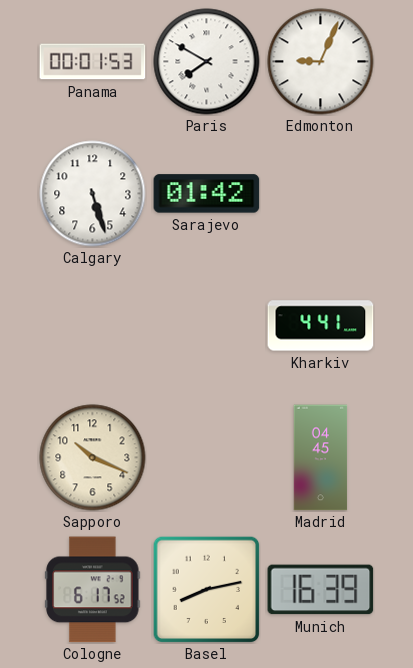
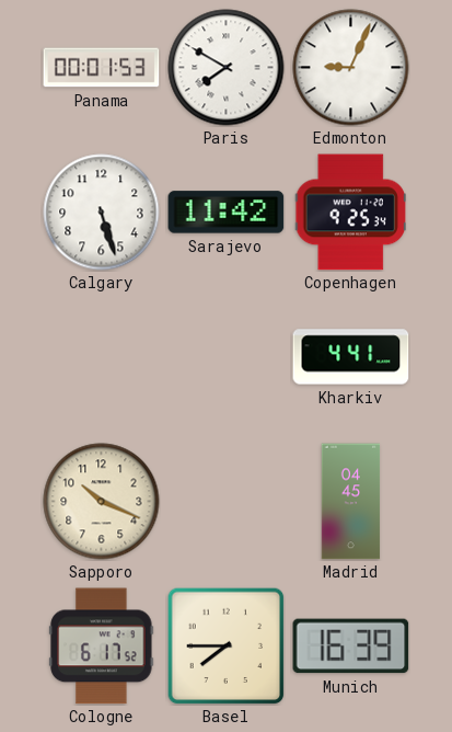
Sarajevo: 01:42 -> 11:42 (227, 213)
Copenhagen: none -> 9:25 (350, 213)
Basel: 8:13 -> 7:45 (225, 645)
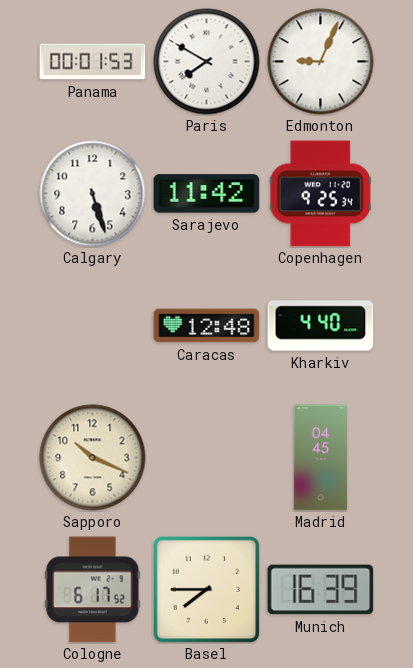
Caracas: none -> 12:48 (207, 326)
Kharkiv: 4:41 -> 4:40 (321, 326)
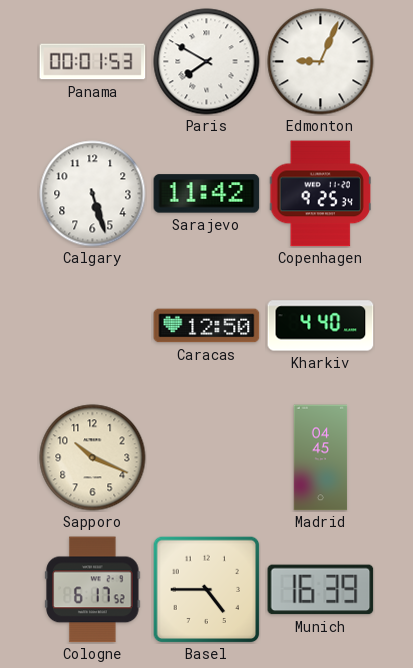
Caracas: 12:48 -> 12:50 (207, 326)
Basel: 7:45 -> 4:45 (206, 589)
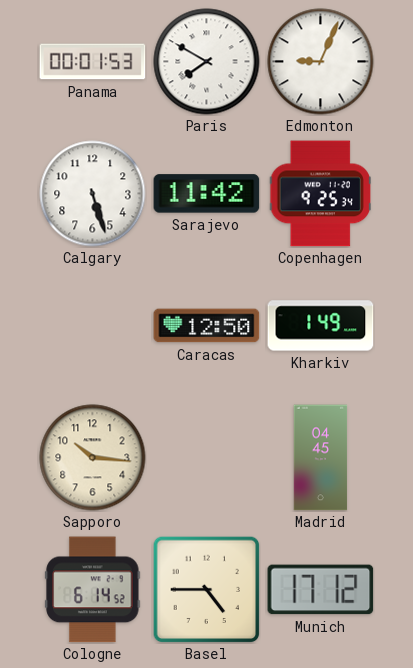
Kharkiv: 4:40 -> 1:49 (321, 326)
Sapporo: 10:19 -> 10:16 (93, 458)
Cologne: 6:17 -> 6:14 (93, 590)
Munich: 16:39 -> 17:12 (321, 590)
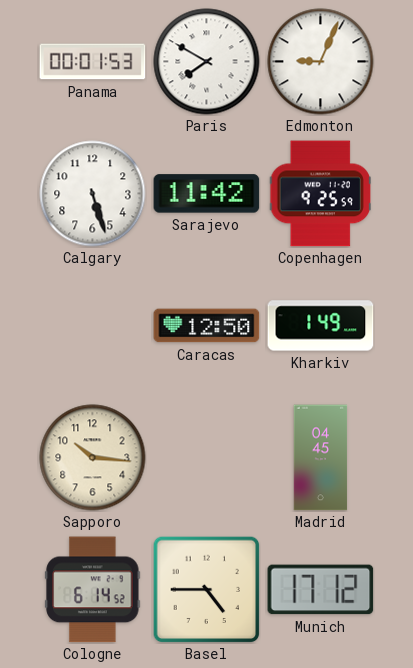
Copenhagen: 9:25:34 -> 9:25:59 (320, 194)
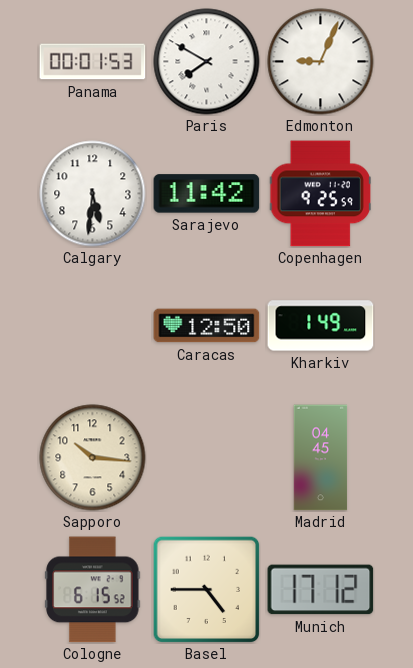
Calgary: 5:27 -> 5:31 (93, 194)
Cologne: 6:14 -> 6:15 (93, 590)
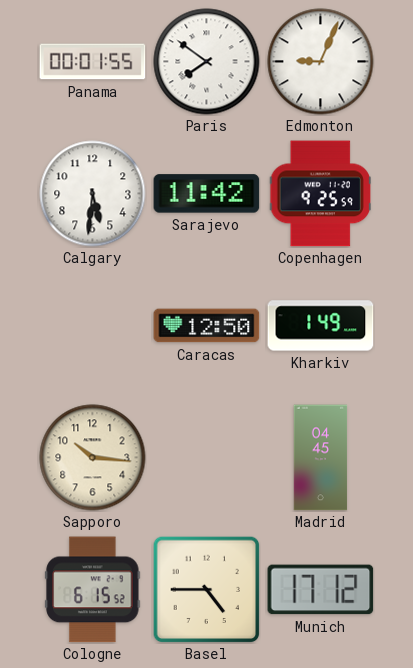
Panama: 00:01:53 -> 00:01:55 (93, 62)
Paris: 7:50 -> 7:51 (207, 62)
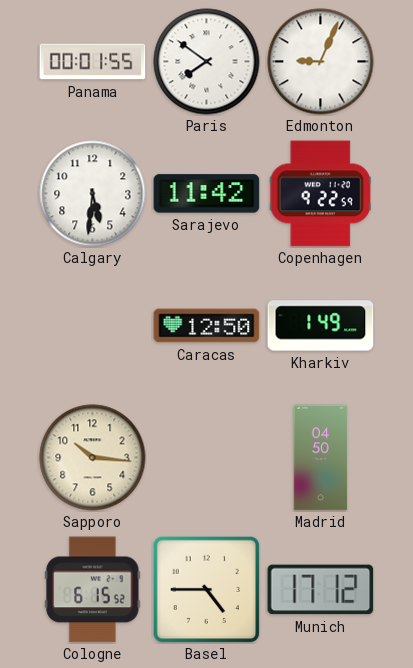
Copenhagen: 9:25 -> 9:22 (320, 194)
Madrid: 04:45 -> 04:50 (321, 458)
